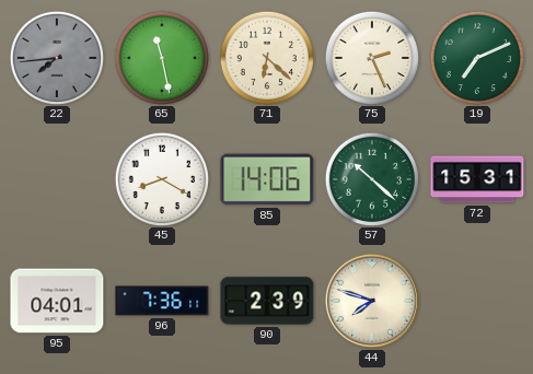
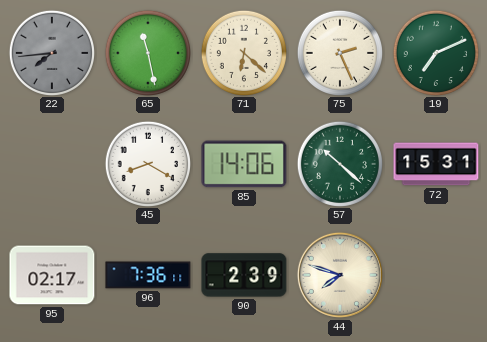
95: 04:01 -> 02:17 (52, 275)
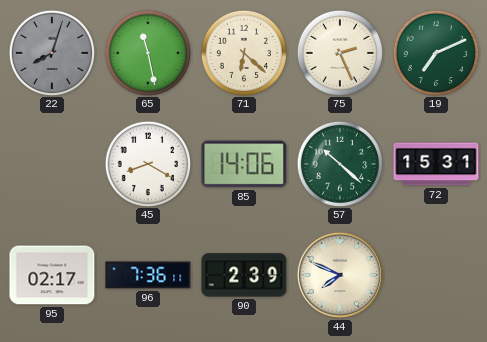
22: 7:44 -> 8:03 (51, 52)
44: 7:48 -> 7:49 (340, 275)
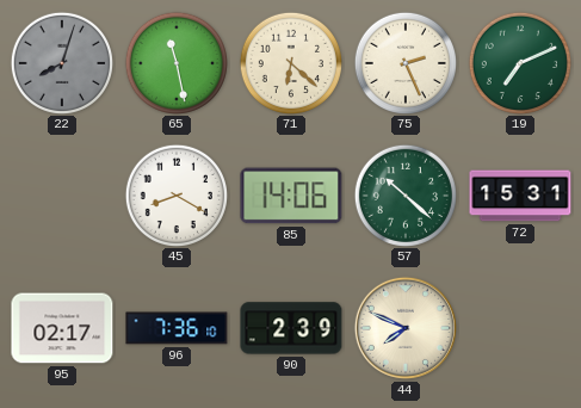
96: 7:36:11 -> 7:36:10 (177, 328)
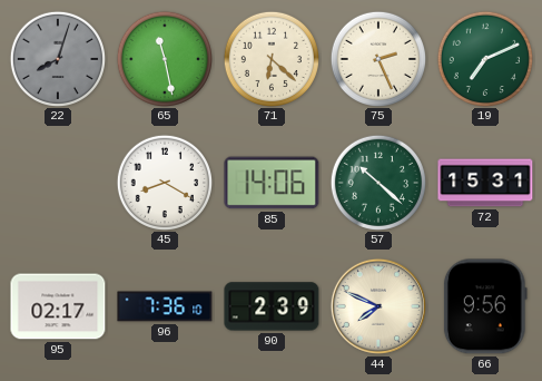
66: none -> 9:56 (485, 306)
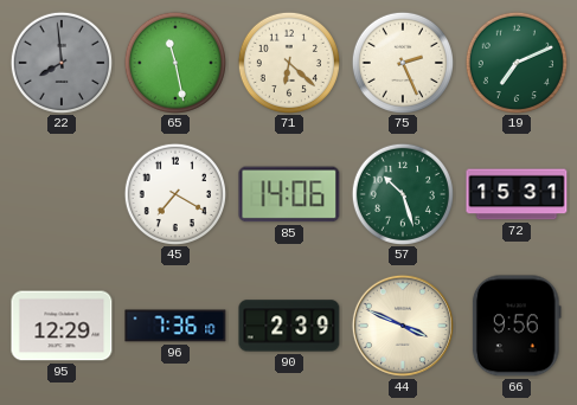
22: 8:03 -> 7:59 (60, 62)
45: 8:20 -> 7:20 (174, 193)
57: 10:22 -> 10:27 (402, 193)
95: 02:17 -> 12:29 (62, 326)
44: 7:49 -> 3:49 (403, 326)
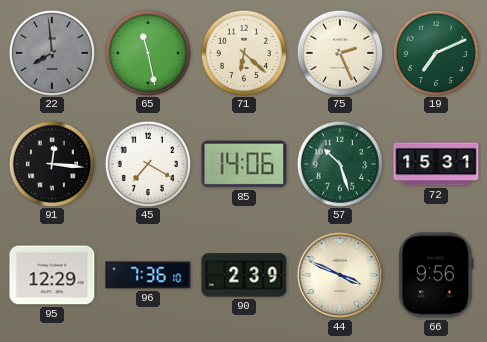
91: none -> 12:16 (51, 163)
